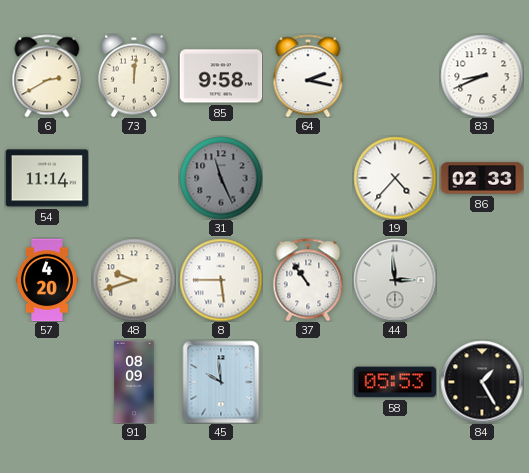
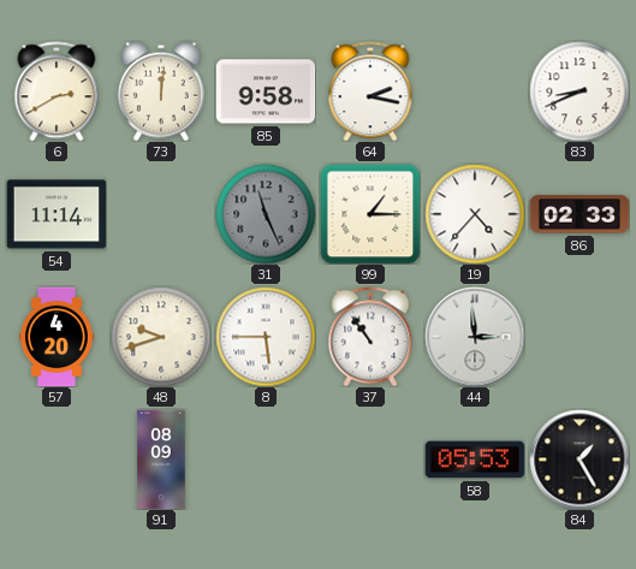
99: none -> 1:15 (370, 214)
45: 9:59 -> none (221, 382)
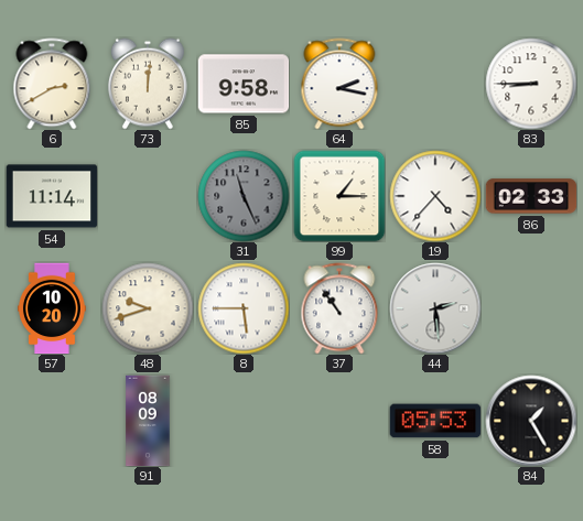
83: 8:41 -> 8:45 (531, 84)
57: 4:20 -> 10:20 (53, 308)
44: 2:59 -> 2:29 (435, 308)
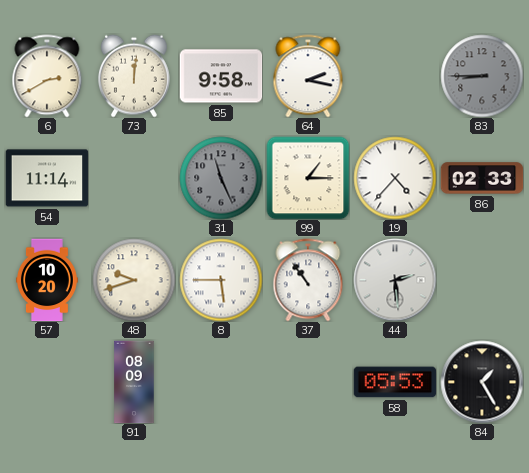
83 dial: white -> grey (482, 76)
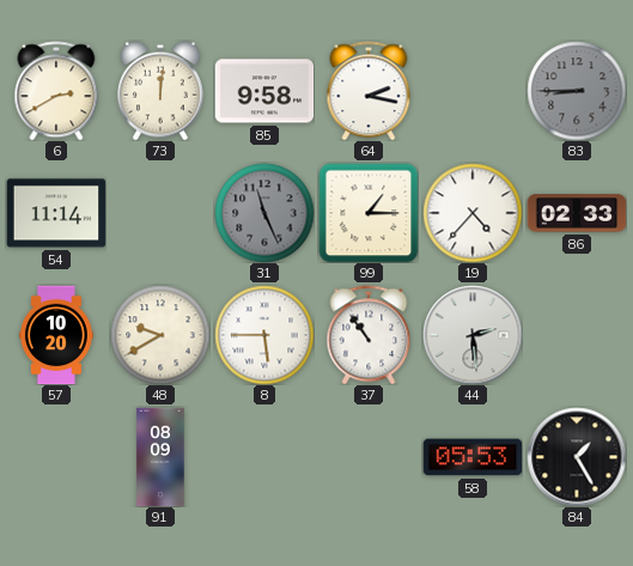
48: 9:42 -> 9:40 (160, 335)
